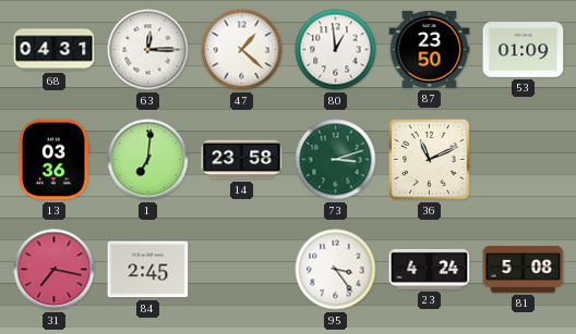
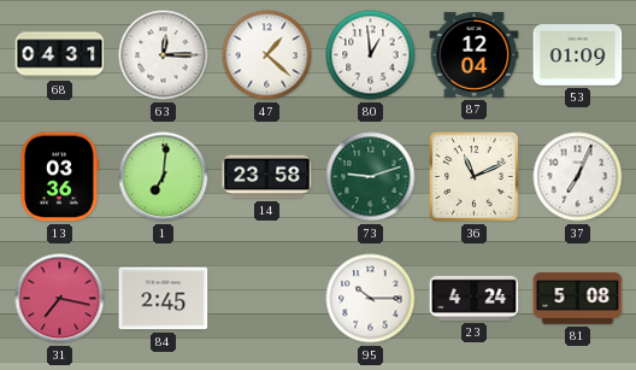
87: 23:50 -> 12:04 (475, 54)
73: 3:12 -> 9:12 (371, 177)
37: none -> 7:04 (578, 177)
95: 3:24 -> 10:15 (371, 299)
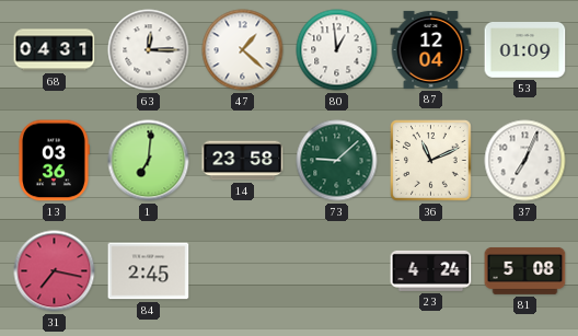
73: 9:12 -> 9:08 (337, 161)
95: 10:15 -> none (371, 299)
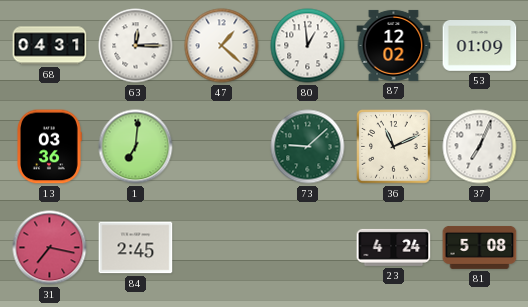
87: 12:04 -> 12:02 (394, 45)
14: 23:58 -> none (243, 161)
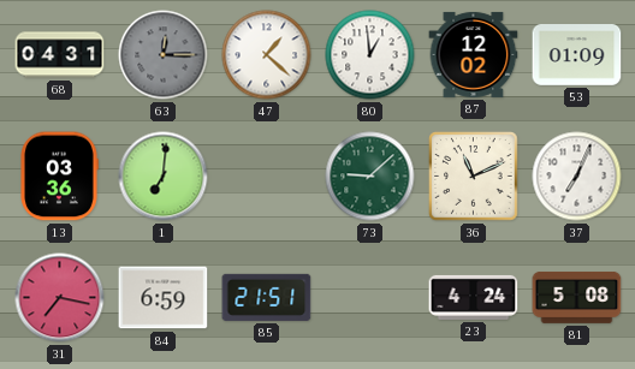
63 dial: white -> grey (164, 55)
84: 2:45 -> 6:59 (164, 298)
85: none -> 21:51 (267, 297)
